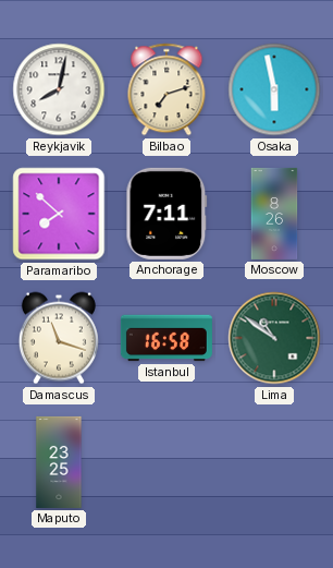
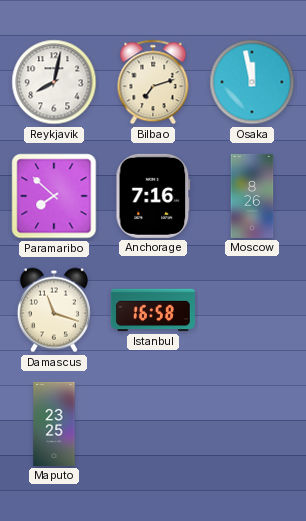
Osaka: 5:58 -> 11:58 (252, 82)
Anchorage: 7:11 -> 7:16 (153, 196)
Lima: 10:51 -> none (274, 338)
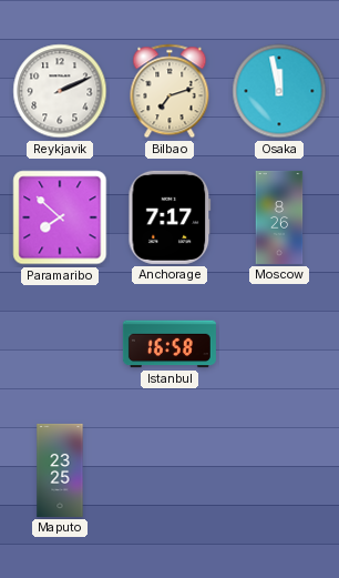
Reykjavik: 8:02 -> 2:11 (60, 91)
Anchorage: 7:16 -> 7:17 (169, 217)
Damascus: 11:18 -> none (54, 310)
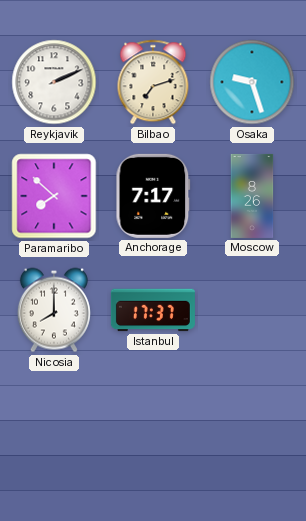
Osaka: 11:58 -> 9:27 (252, 82)
Nicosia: none -> 8:00 (54, 310)
Istanbul: 16:58 -> 17:37 (153, 310)
Maputo: 23:25 -> none (60, 470)
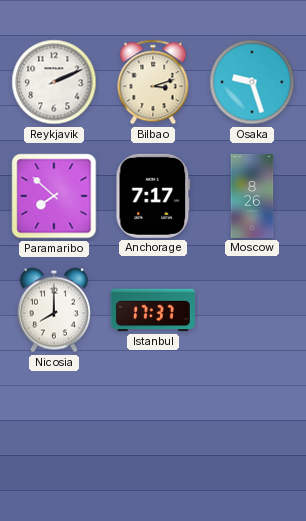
Bilbao: 7:12 -> 3:12 (153, 82)
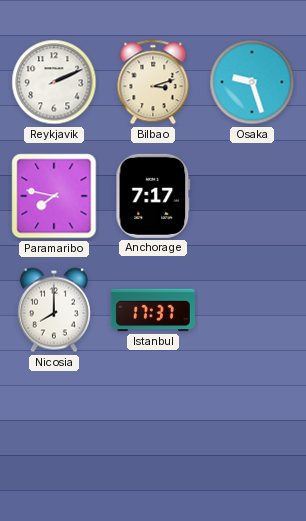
Paramaribo: 7:52 -> 7:47 (54, 196)
Moscow: 8:26 -> none (252, 196)
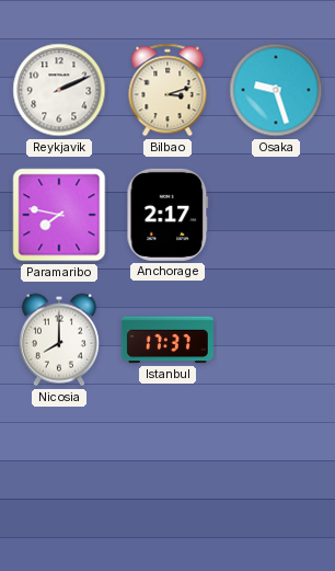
Anchorage: 7:17 -> 2:17 (168, 215)
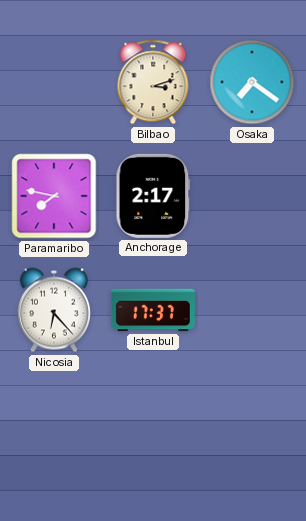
Reykjavik: 2:11 -> none (59, 90)
Osaka: 9:27 -> 7:21 (252, 82)
Nicosia: 8:00 -> 6:23 (54, 310)
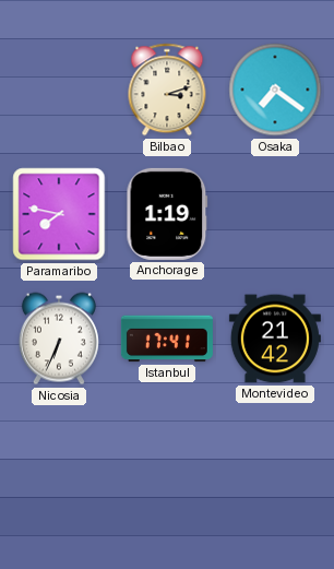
Anchorage: 2:17 -> 1:19 (167, 214)
Nicosia: 6:23 -> 6:34 (59, 339)
Istanbul: 17:37 -> 17:41 (167, 339)
Montevideo: none -> 21:42 (275, 339)
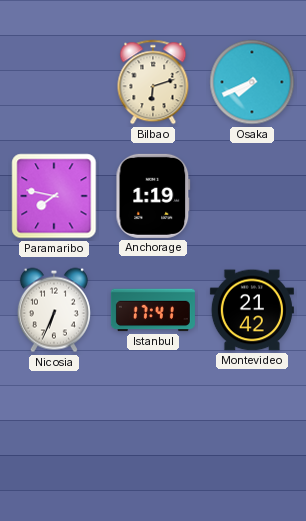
Bilbao: 3:12 -> 6:12 (153, 82)
Osaka: 7:21 -> 7:41 (252, 82)
